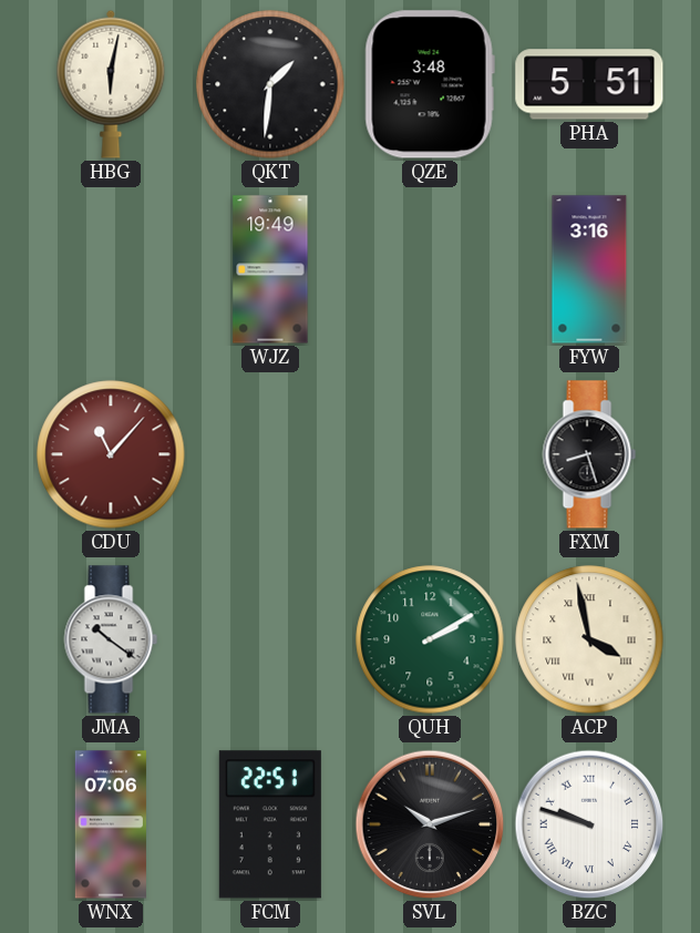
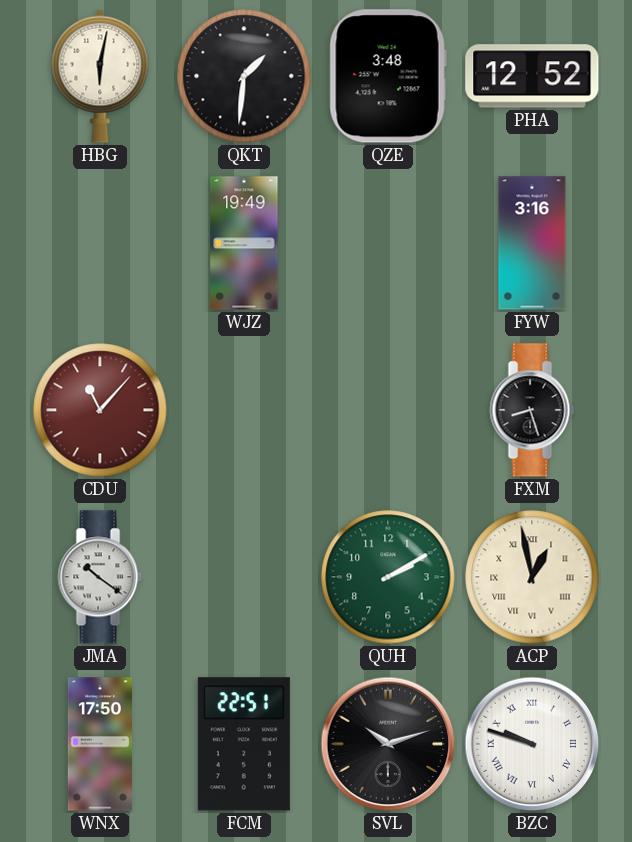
PHA: 5:51 -> 12:52 (532, 76)
ACP: 3:58 -> 12:58 (532, 577)
WNX: 07:06 -> 17:50 (100, 744)
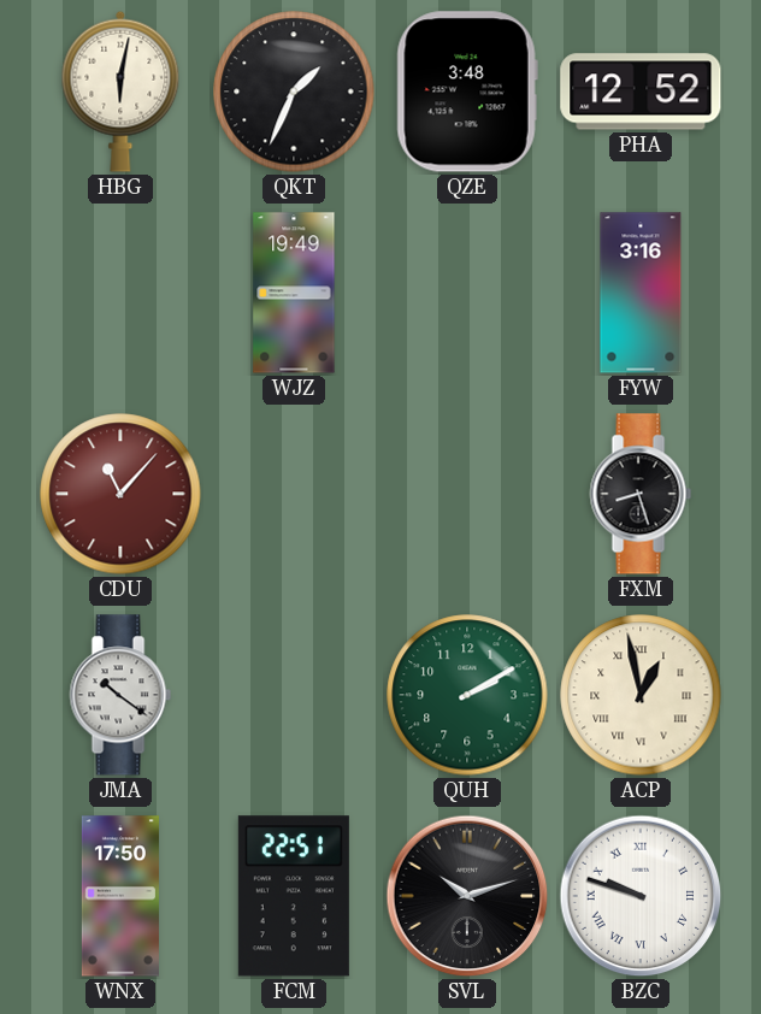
QKT: 1:31 -> 1:34 (294, 92)
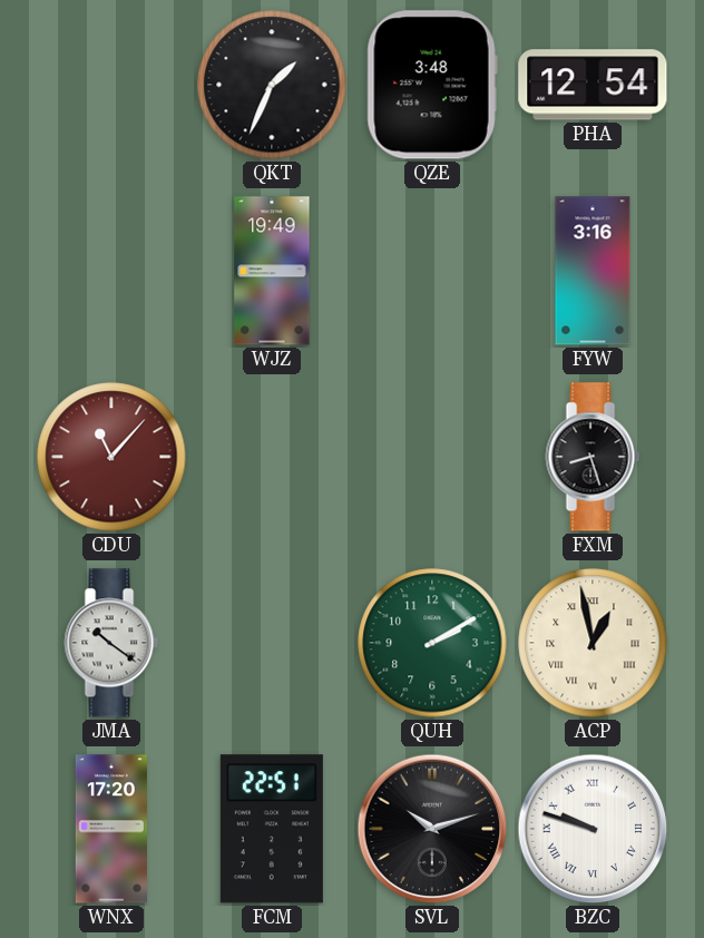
HBG: 6:02 -> none (120, 92)
PHA: 12:52 -> 12:54 (593, 85)
WNX: 17:50 -> 17:20 (111, 829)
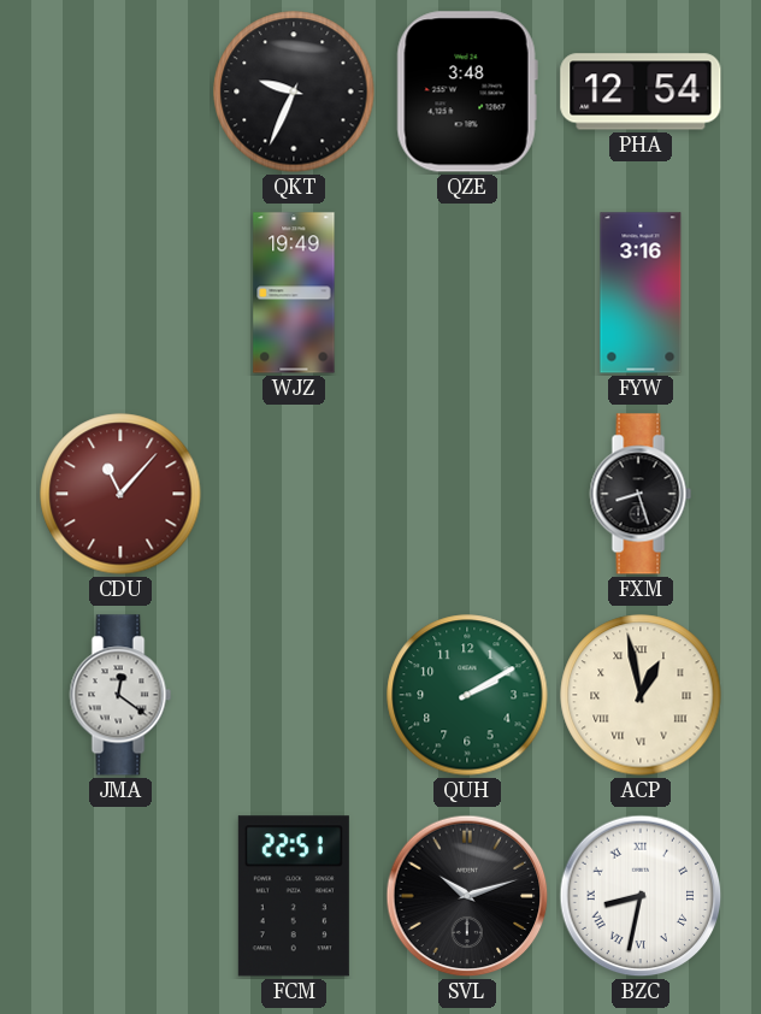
QKT: 1:34 -> 9:34 (294, 92)
JMA: 10:21 -> 12:21 (120, 695)
WNX: 17:20 -> none (111, 829)
BZC: 9:48 -> 8:32 (641, 896)
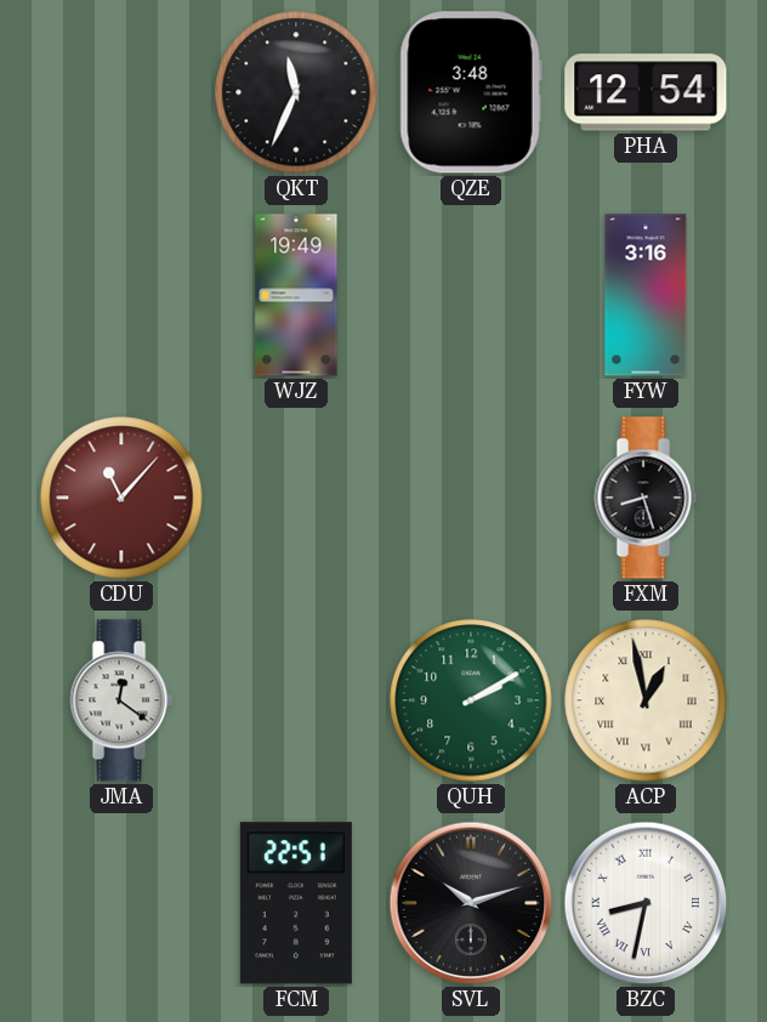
QKT: 9:34 -> 11:34 (296, 92)
